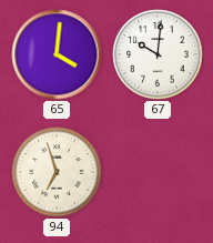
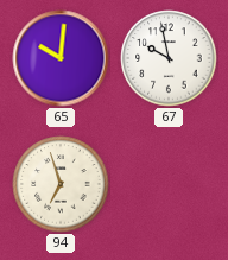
65: 4:01 -> 10:01 (61, 58)
67: 10:01 -> 9:58 (169, 58)
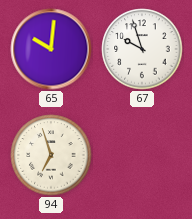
67: 9:58 -> 9:57 (142, 49)
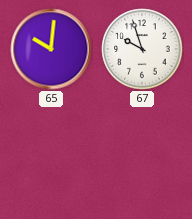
94: 6:57 -> none (51, 155)
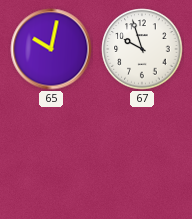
65: 10:01 -> 10:02 (51, 49)
